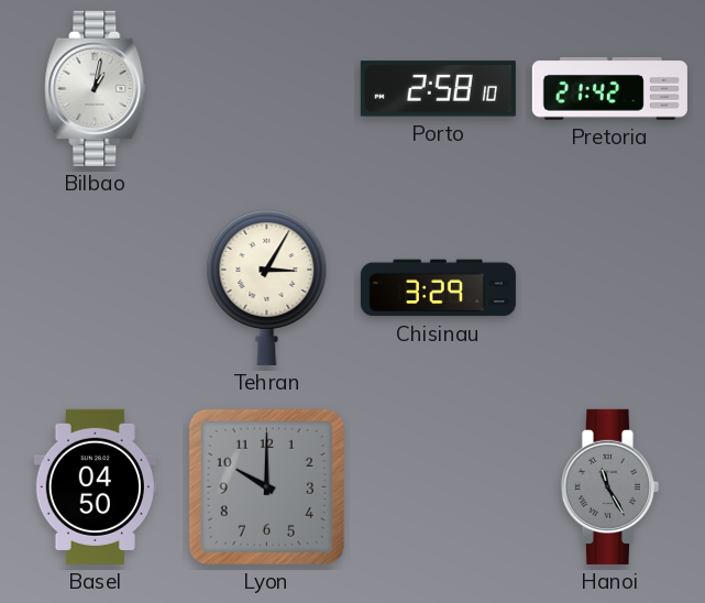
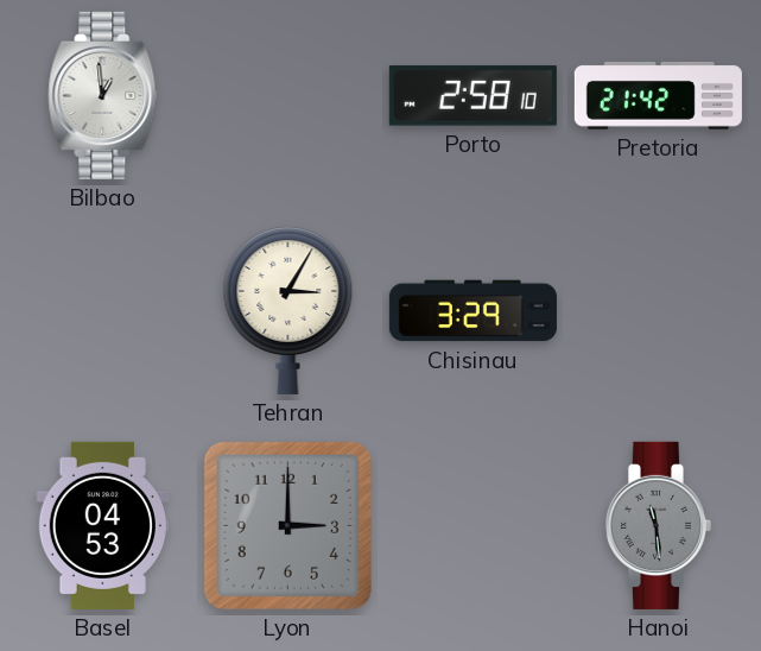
Bilbao: 1:02 -> 12:59 (103, 95)
Basel: 04:50 -> 04:53 (102, 525)
Lyon: 10:00 -> 3:00 (287, 525)
Hanoi: 11:25 -> 11:29 (658, 525)
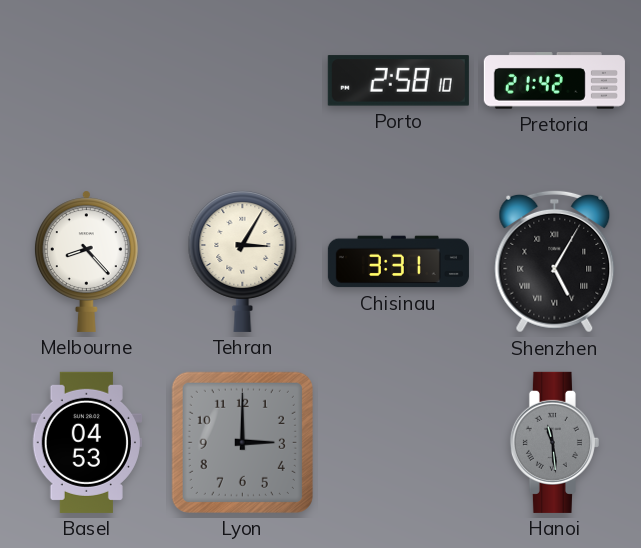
Bilbao: 12:59 -> none (103, 95)
Melbourne: none -> 8:23 (86, 261)
Chisinau: 3:29 -> 3:31 (398, 262)
Shenzhen: none -> 5:05 (555, 261)
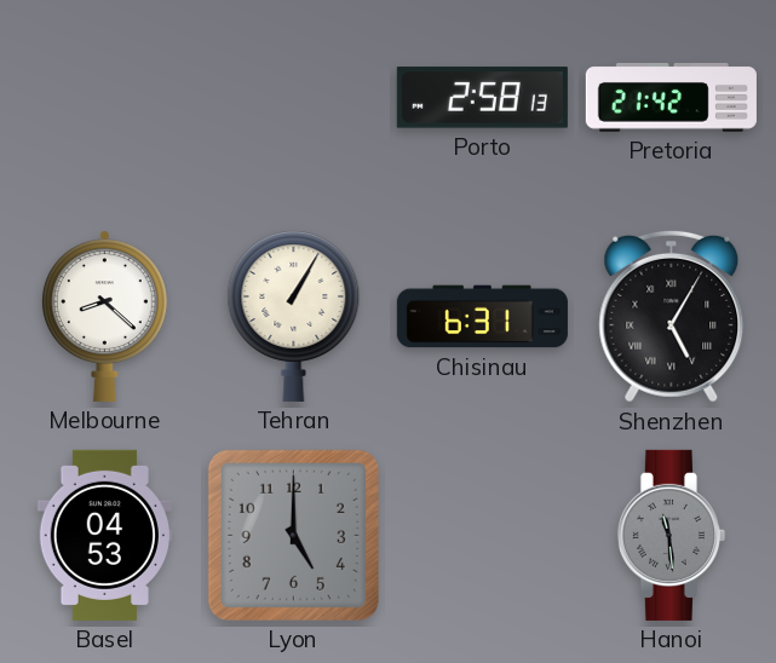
Porto: 2:58:10 -> 2:58:13 (482, 98)
Melbourne: 8:23 -> 8:22 (104, 316)
Tehran: 3:05 -> 1:05 (294, 317)
Chisinau: 3:31 -> 6:31 (482, 317)
Lyon: 3:00 -> 5:00 (293, 535)
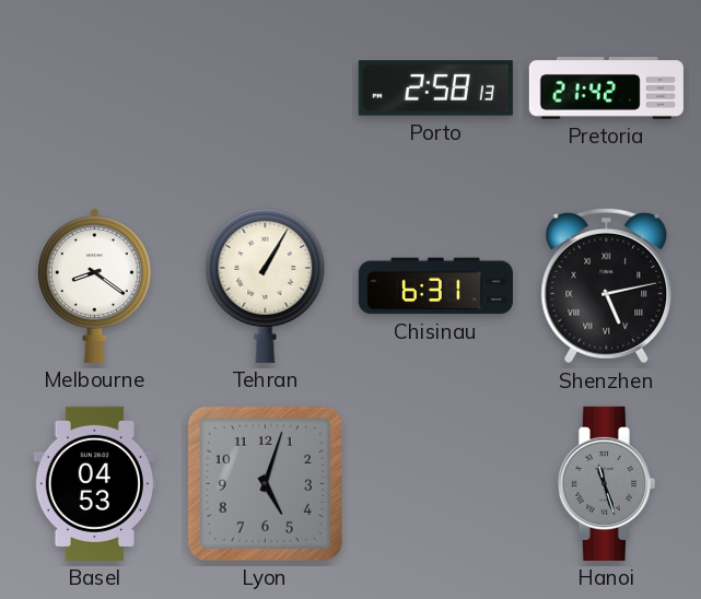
Melbourne: 8:22 -> 8:21 (94, 285)
Shenzhen: 5:05 -> 5:13 (607, 285)
Lyon: 5:00 -> 5:03 (265, 483)
Hanoi: 11:29 -> 11:27 (606, 483)
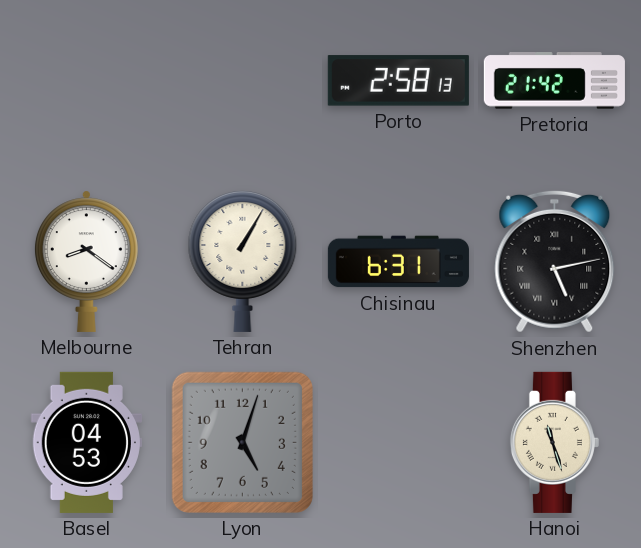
Hanoi dial: grey -> cream (554, 442)
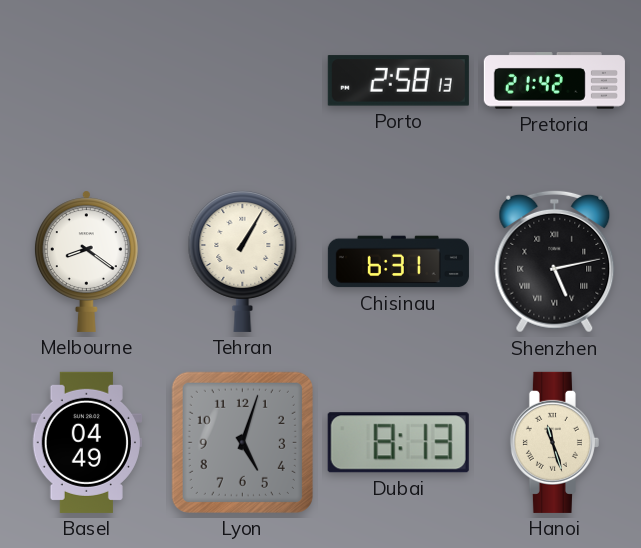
Basel: 04:53 -> 04:49 (86, 442)
Dubai: none -> 8:13 (398, 443)
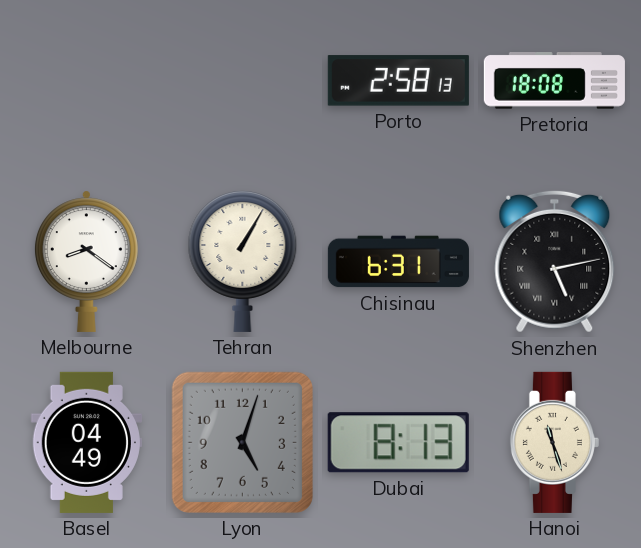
Pretoria: 21:42 -> 18:08 (554, 81)
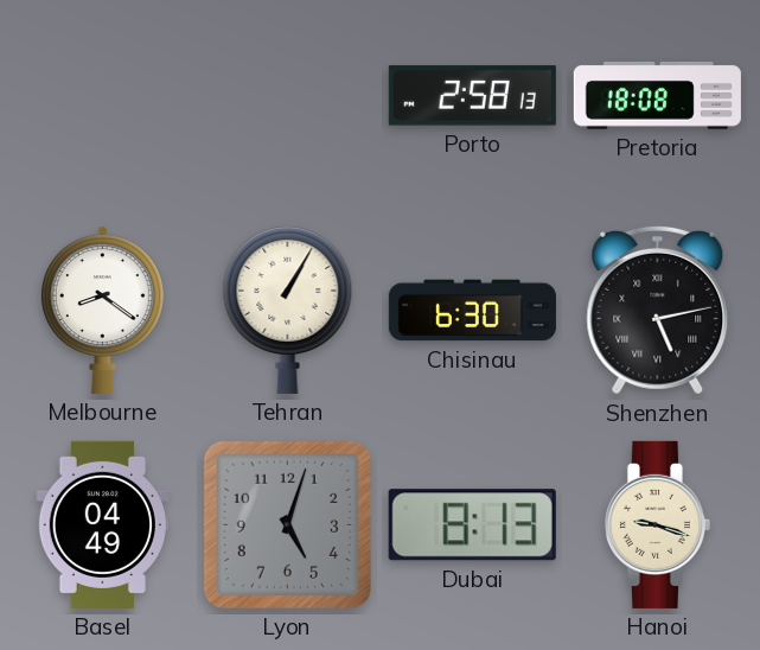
Chisinau: 6:31 -> 6:30 (472, 311)
Hanoi: 11:27 -> 9:18 (657, 524)
